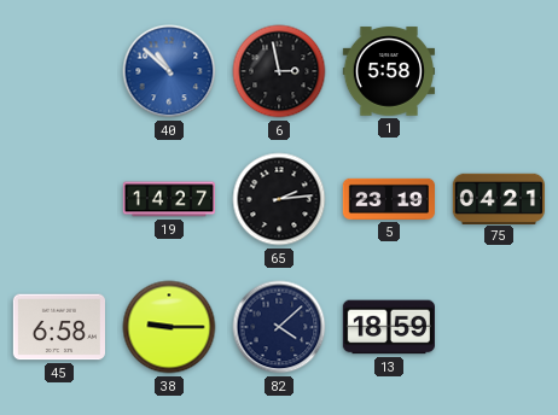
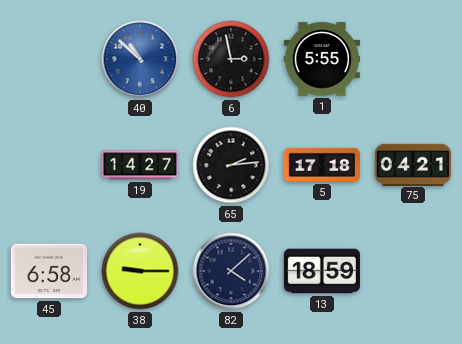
1: 5:58 -> 5:55 (321, 59)
5: 23:19 -> 17:18 (321, 165)
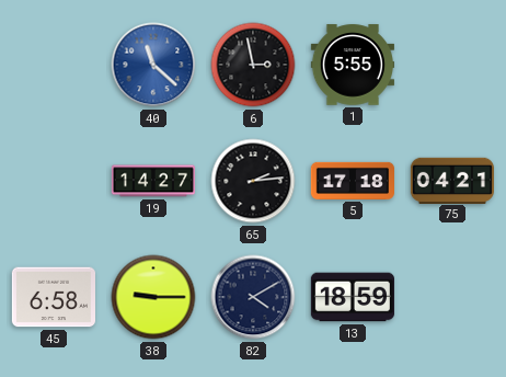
40: 10:52 -> 11:22 (153, 65)
82: 4:08 -> 4:10 (253, 297)
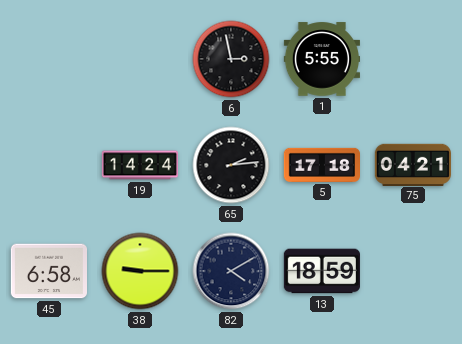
40: 11:22 -> none (153, 65)
19: 14:27 -> 14:24 (139, 165)
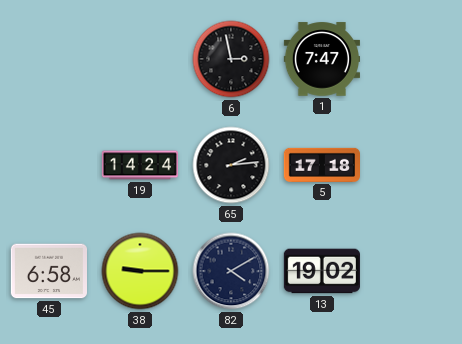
1: 5:55 -> 7:47 (321, 59)
75: 04:21 -> none (412, 164)
13: 18:59 -> 19:02 (321, 271)
